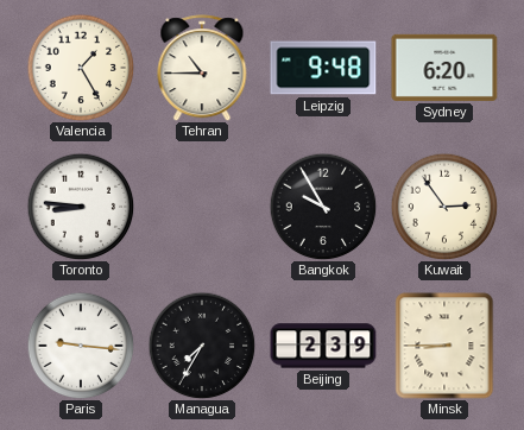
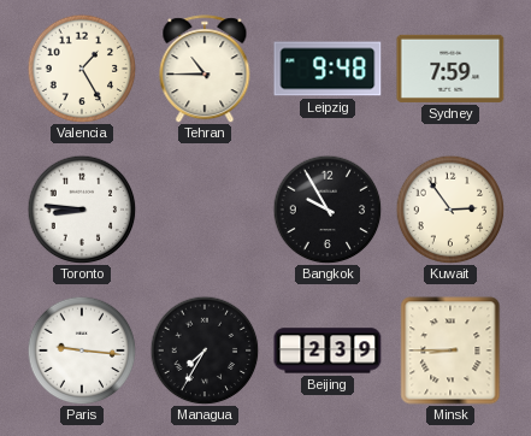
Sydney: 6:20 -> 7:59 (450, 69)
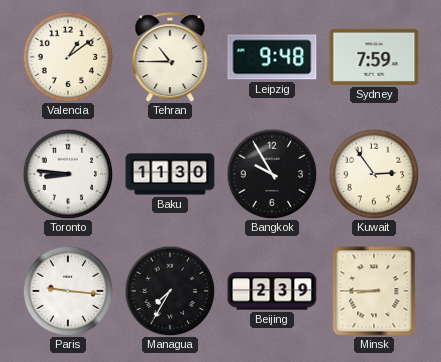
Valencia: 1:25 -> 1:09 (68, 57)
Baku: none -> 11:30 (170, 174)
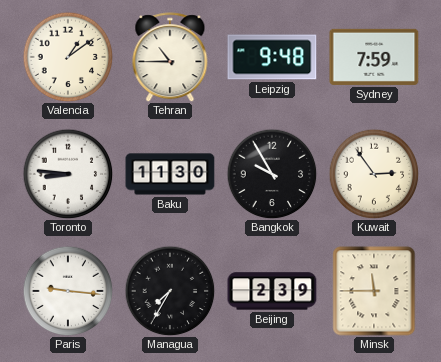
Minsk: 8:45 -> 11:45 (374, 291)
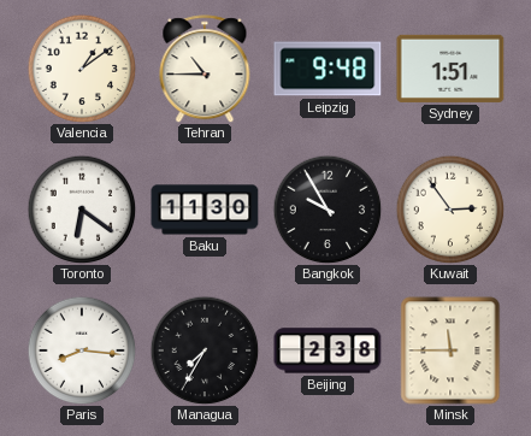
Sydney: 7:59 -> 1:51 (450, 69)
Toronto: 8:46 -> 6:21 (82, 210)
Paris: 9:16 -> 8:16 (82, 350)
Beijing: 2:39 -> 2:38 (328, 350)
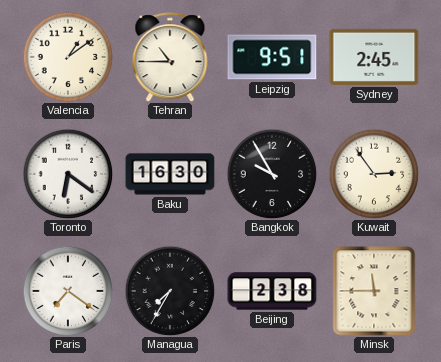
Leipzig: 9:48 -> 9:51 (272, 57)
Sydney: 1:51 -> 2:45 (374, 57)
Baku: 11:30 -> 16:30 (170, 174)
Paris: 8:16 -> 7:21 (68, 291)
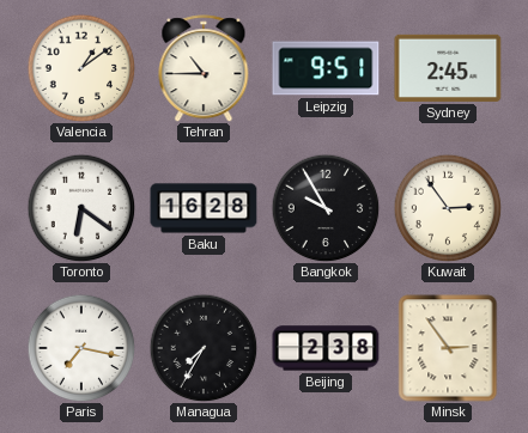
Baku: 16:30 -> 16:28 (204, 208)
Paris: 7:21 -> 7:17 (81, 348)
Minsk: 11:45 -> 2:54 (448, 348)
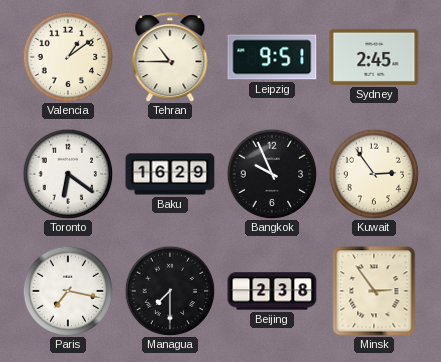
Baku: 16:28 -> 16:29 (170, 174)
Bangkok: 9:55 -> 9:56 (272, 174)
Managua: 7:35 -> 7:30 (170, 291)
